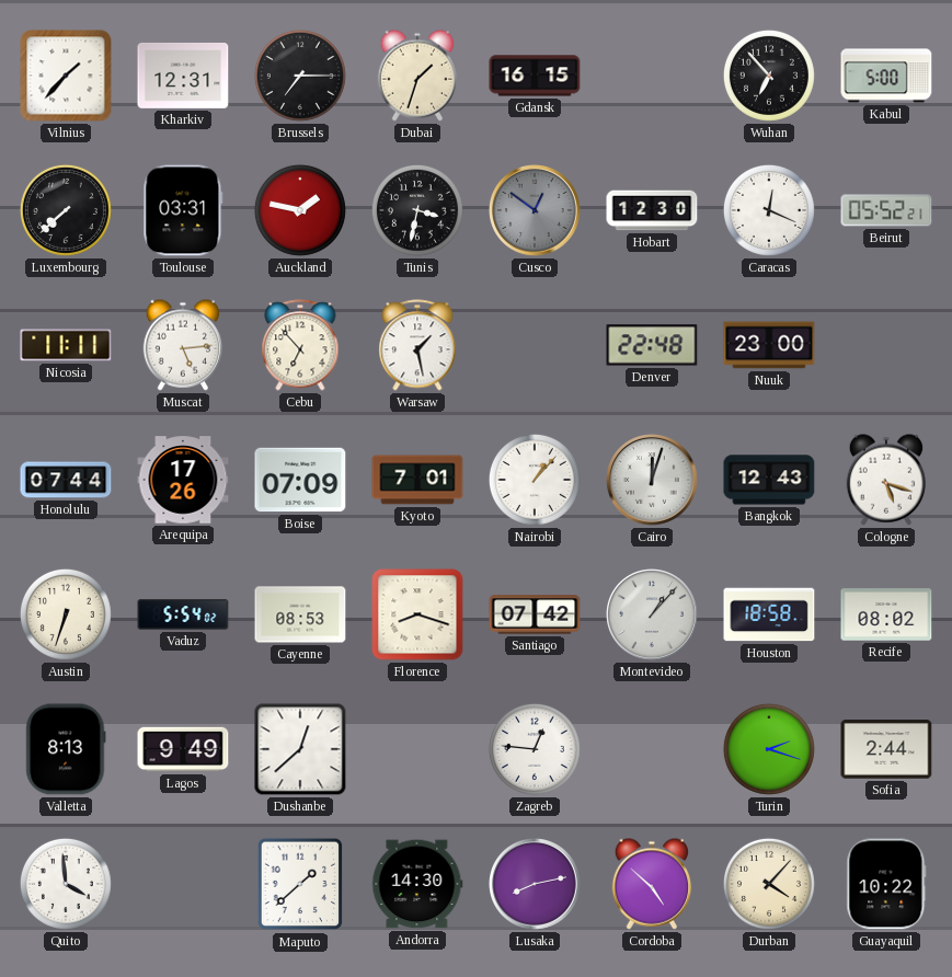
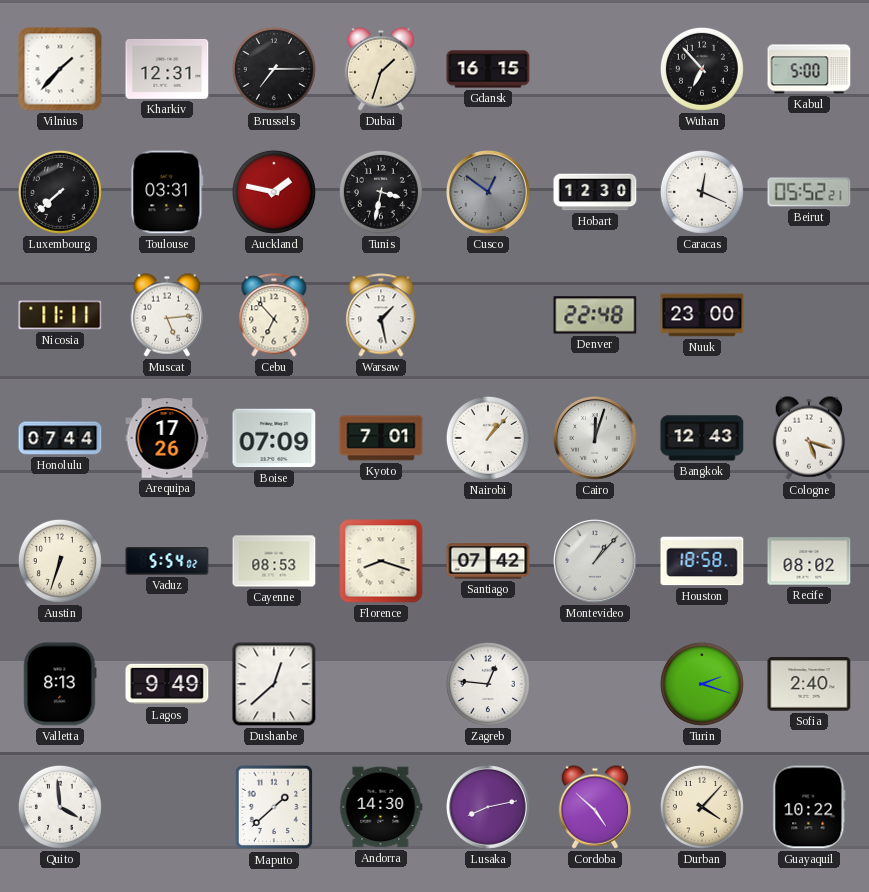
Sofia: 2:44 -> 2:40 (809, 684)
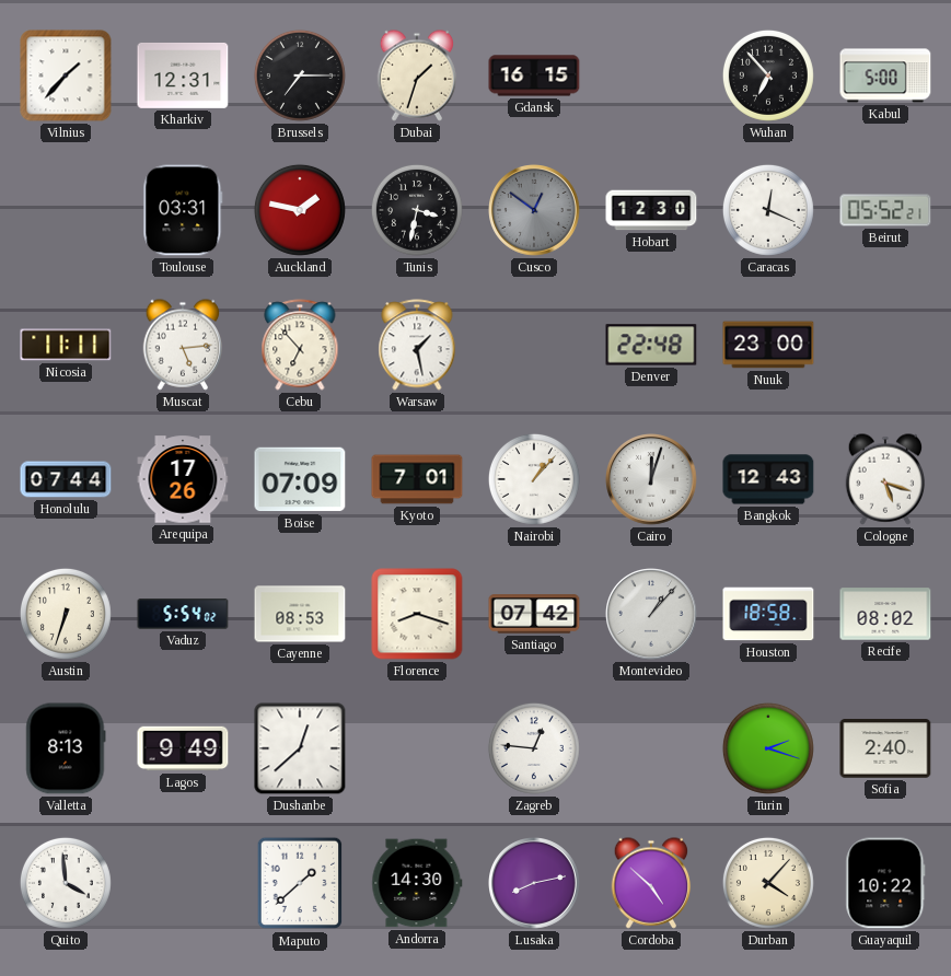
Luxembourg: 7:38 -> none (60, 192)
